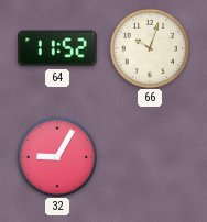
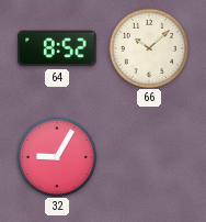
64: 11:52 -> 8:52 (58, 48)
66: 10:03 -> 10:08 (148, 47)
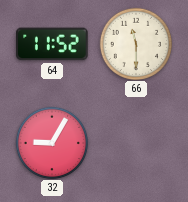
64: 8:52 -> 11:52 (53, 44)
66: 10:08 -> 11:30 (135, 43)
